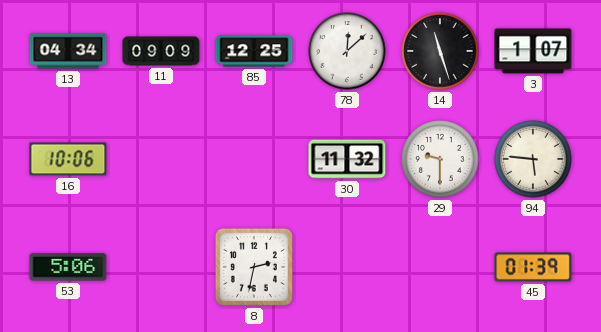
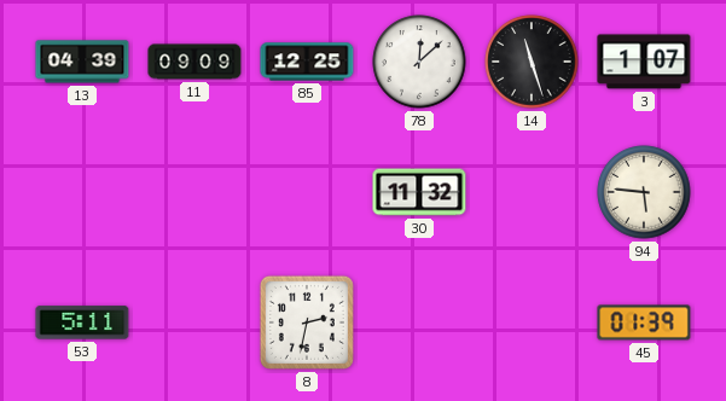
13: 04:34 -> 04:39 (82, 62)
16: 10:06 -> none (68, 159)
29: 9:30 -> none (440, 159)
53: 5:06 -> 5:11 (82, 322)
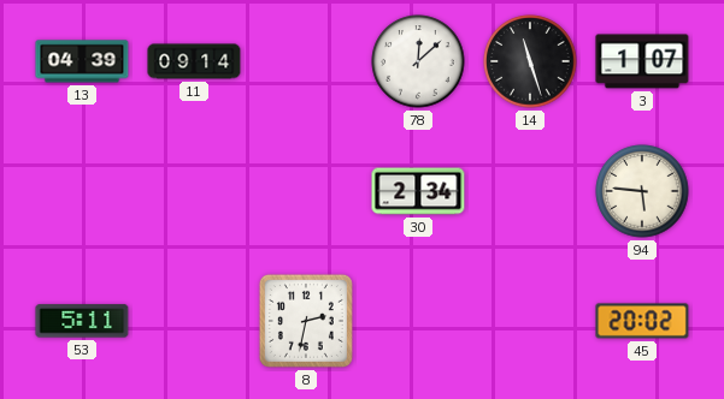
11: 09:09 -> 09:14 (194, 61)
85: 12:25 -> none (307, 62)
30: 11:32 -> 2:34 (418, 191)
45: 01:39 -> 20:02 (642, 321)
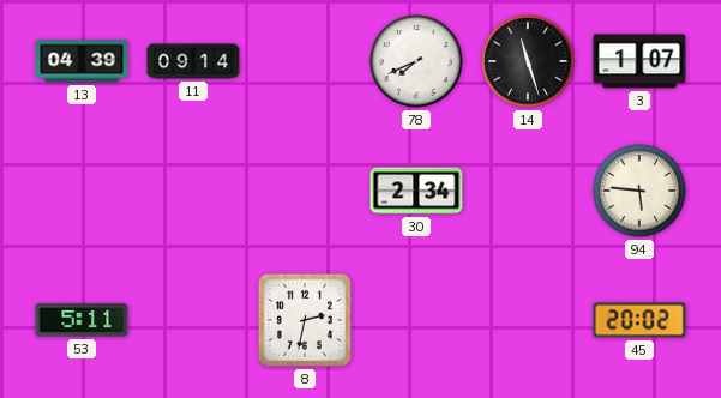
78: 12:08 -> 7:41 (416, 61)
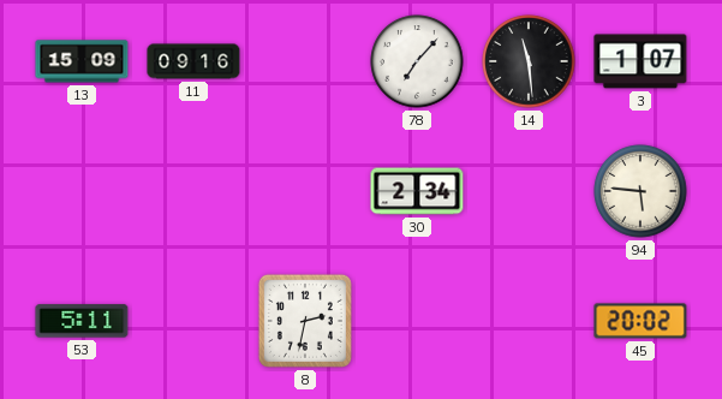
13: 04:39 -> 15:09 (82, 61)
11: 09:14 -> 09:16 (193, 61)
78: 7:41 -> 7:07 (417, 61)
14: 11:27 -> 11:29 (529, 61)
